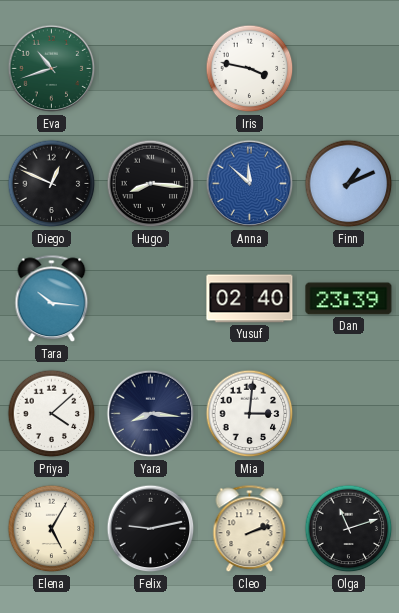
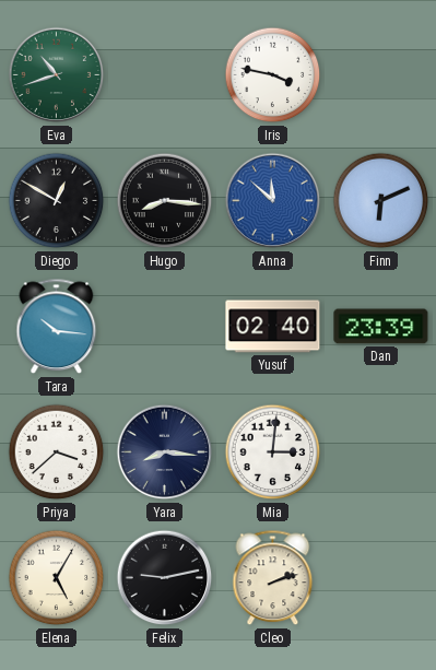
Diego: 12:49 -> 12:50 (57, 201)
Finn: 1:11 -> 6:11 (381, 201)
Priya: 4:08 -> 3:38 (57, 452)
Olga: 11:12 -> none (349, 529)
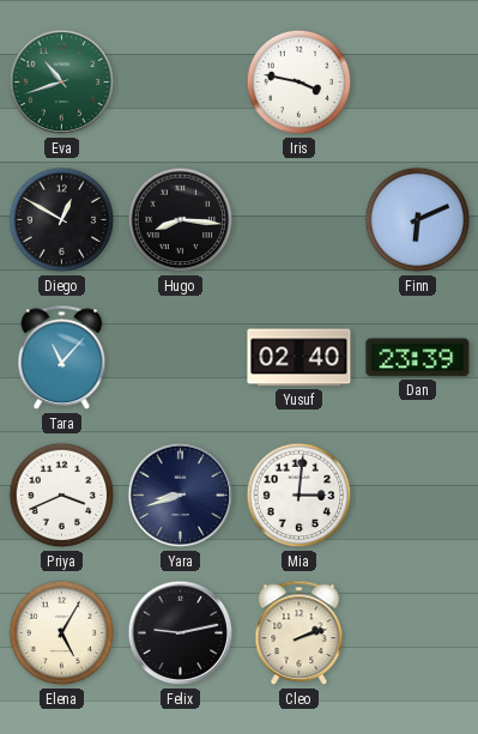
Anna: 11:52 -> none (273, 201)
Tara: 10:16 -> 11:07 (62, 358)
Priya: 3:38 -> 3:41 (62, 496)
Yara: 8:16 -> 8:42 (181, 496)
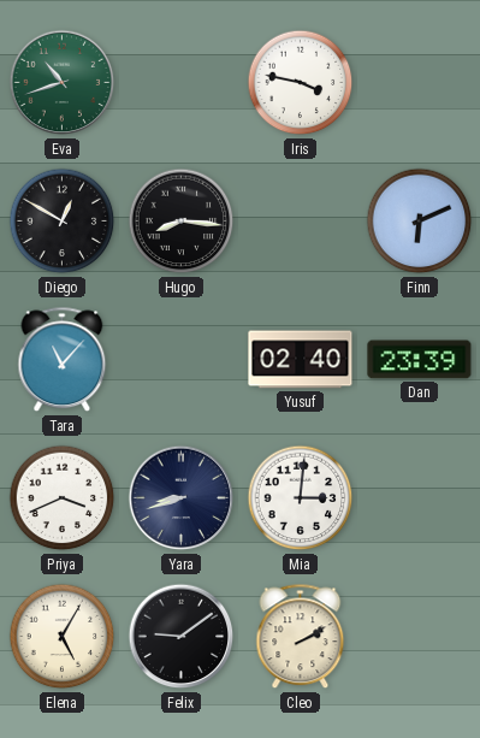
Felix: 9:13 -> 9:09 (182, 637)
Cleo: 2:12 -> 2:10 (301, 637)
